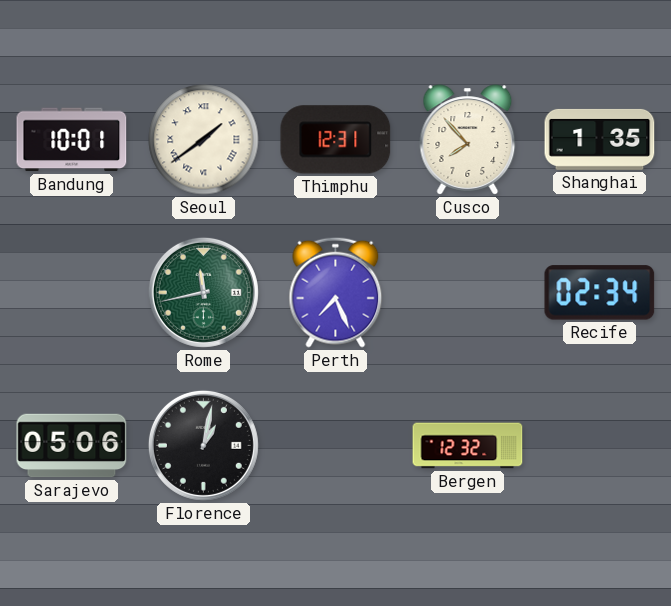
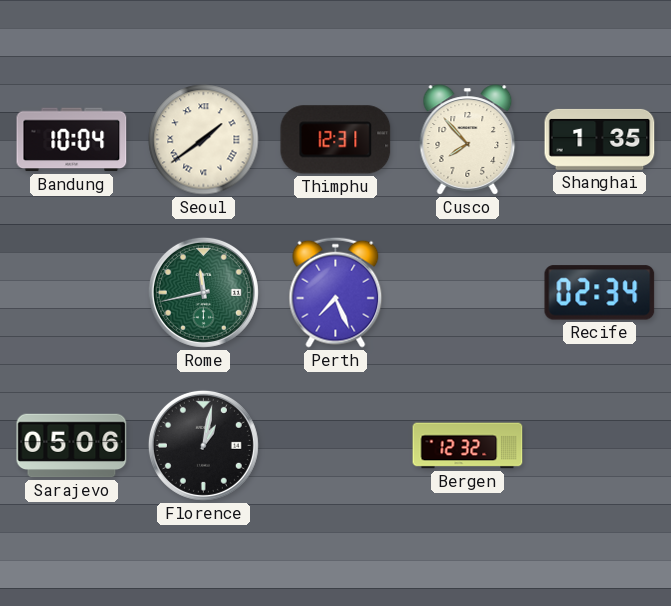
Bandung: 10:01 -> 10:04 (72, 140)
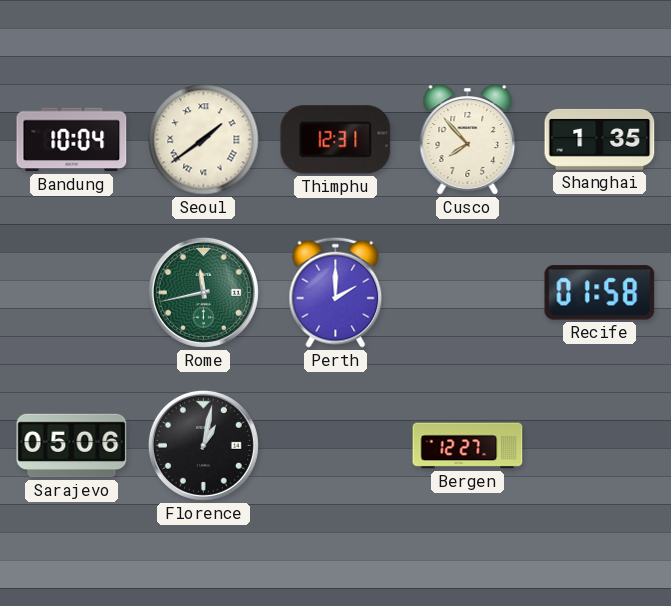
Perth: 7:26 -> 2:00 (336, 292)
Recife: 02:34 -> 01:58 (600, 293)
Bergen: 12:32 -> 12:27 (468, 446)
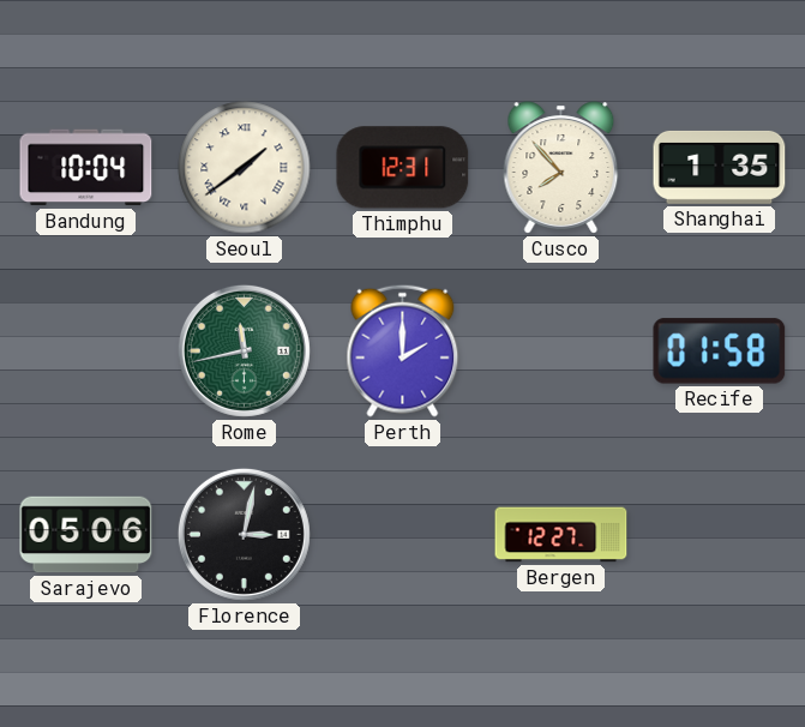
Florence: 1:02 -> 3:02 (244, 534)
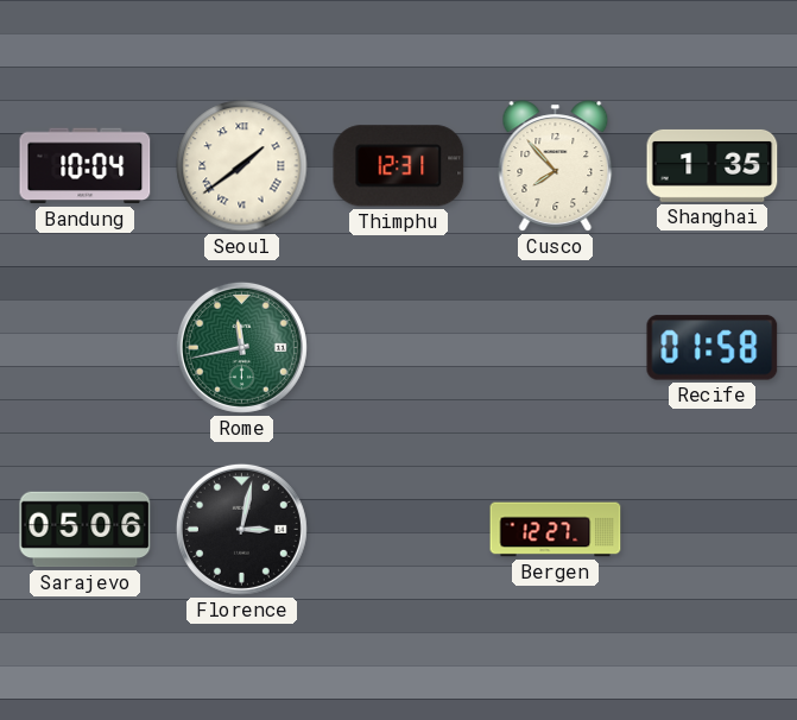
Perth: 2:00 -> none (403, 350)
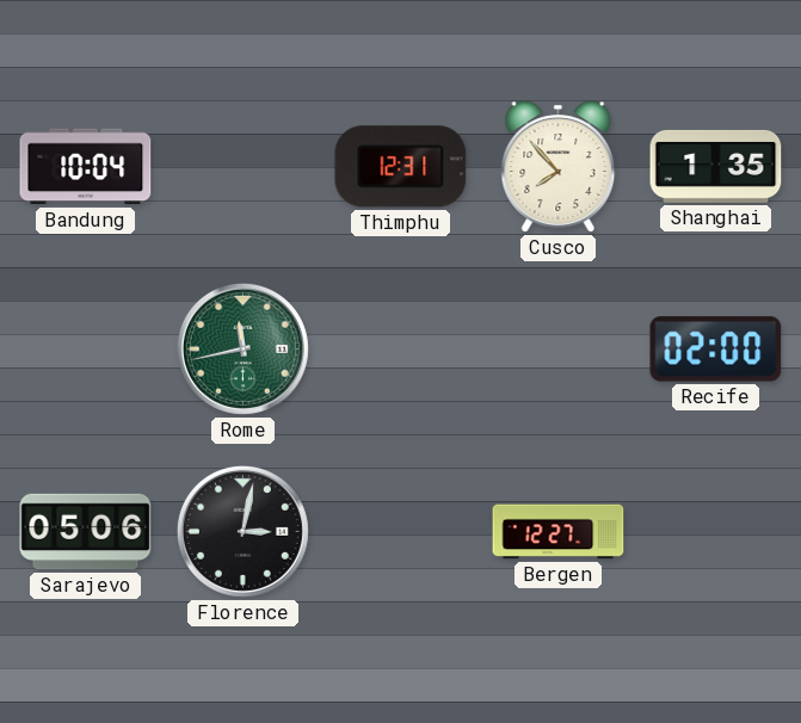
Seoul: 1:39 -> none (242, 166)
Recife: 01:58 -> 02:00 (716, 350)
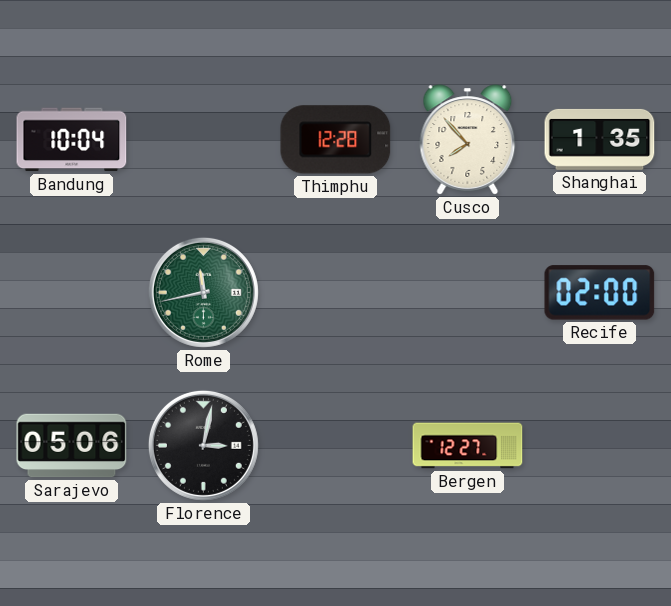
Thimphu: 12:31 -> 12:28 (336, 140)
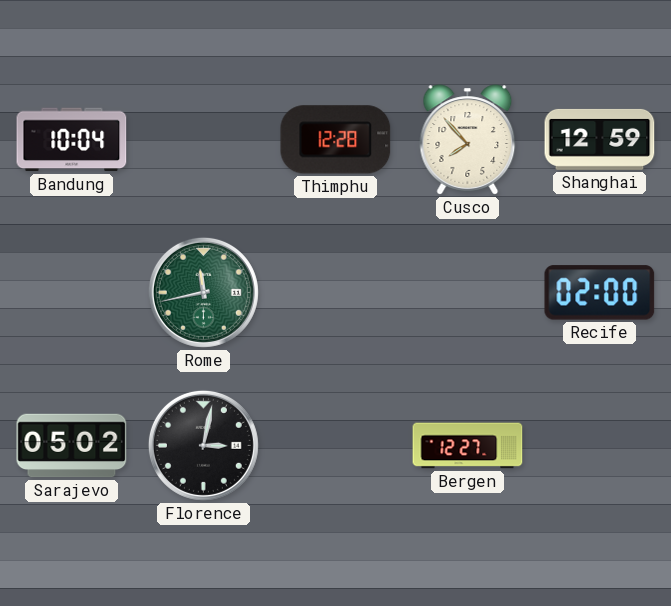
Shanghai: 1:35 -> 12:59 (600, 139)
Sarajevo: 05:06 -> 05:02 (72, 446)
